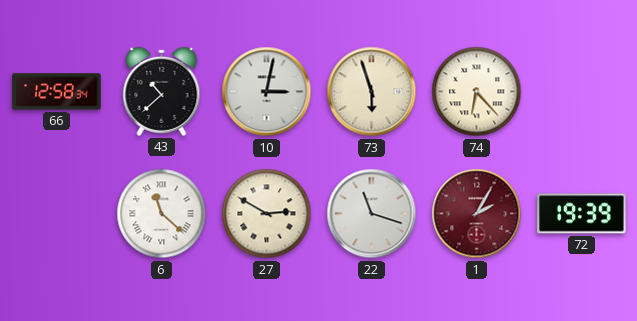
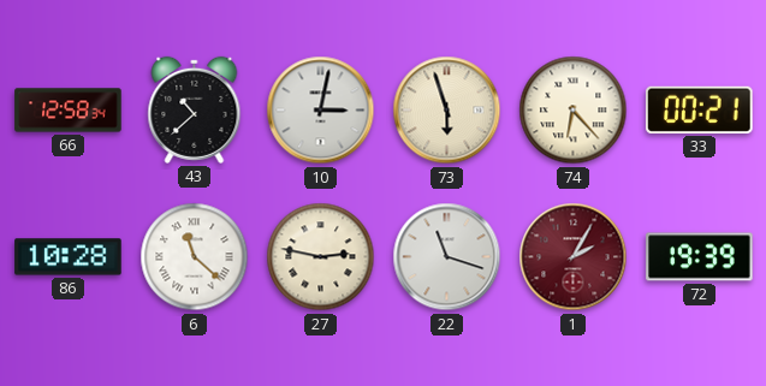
33: none -> 00:21 (700, 109)
86: none -> 10:28 (69, 257)
27: 2:50 -> 2:47 (321, 257)
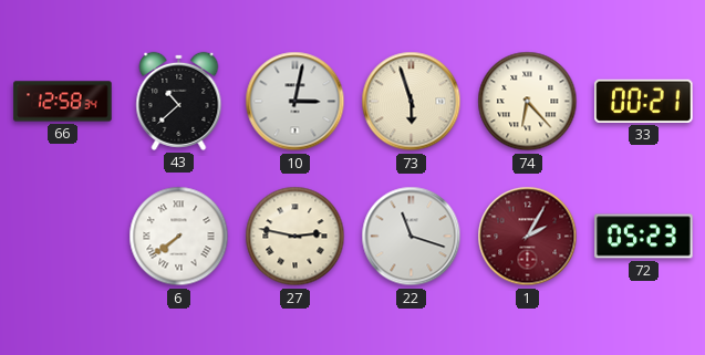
86: 10:28 -> none (69, 257)
6: 11:22 -> 7:39 (179, 237)
72: 19:39 -> 05:23 (644, 237)
